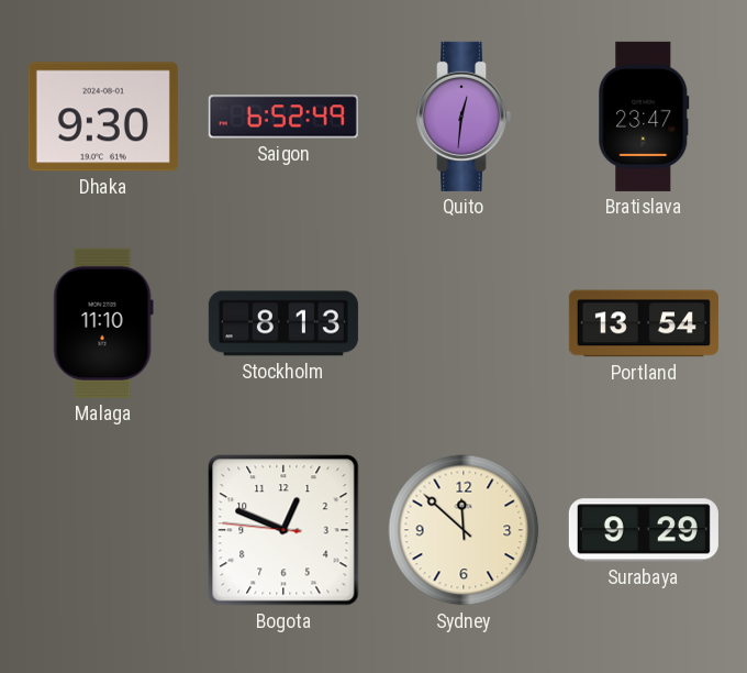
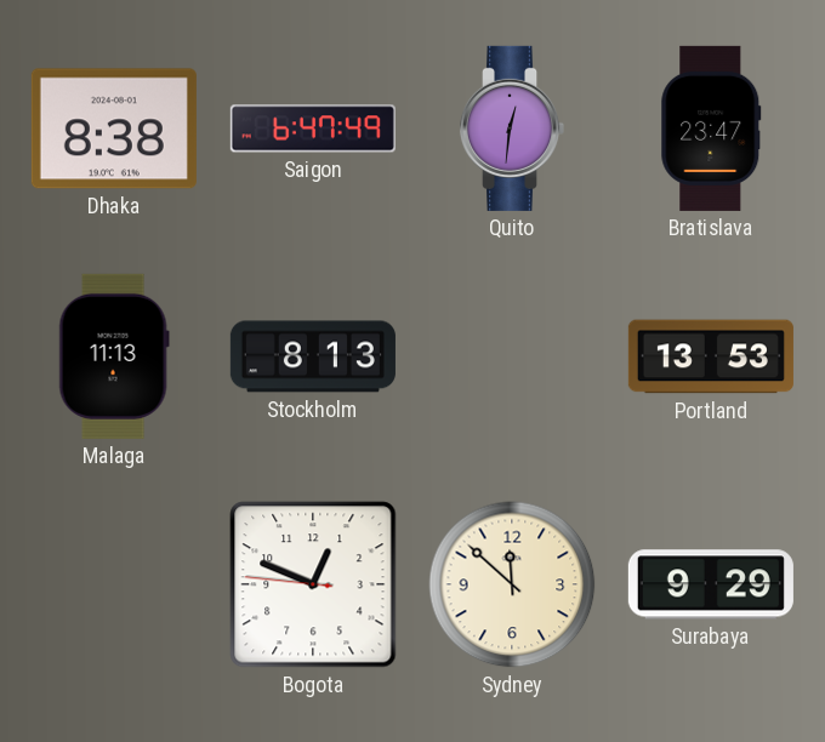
Dhaka: 9:30 -> 8:38 (114, 129)
Saigon: 6:52 -> 6:47 (313, 129)
Malaga: 11:10 -> 11:13 (114, 356)
Portland: 13:54 -> 13:53 (711, 356)
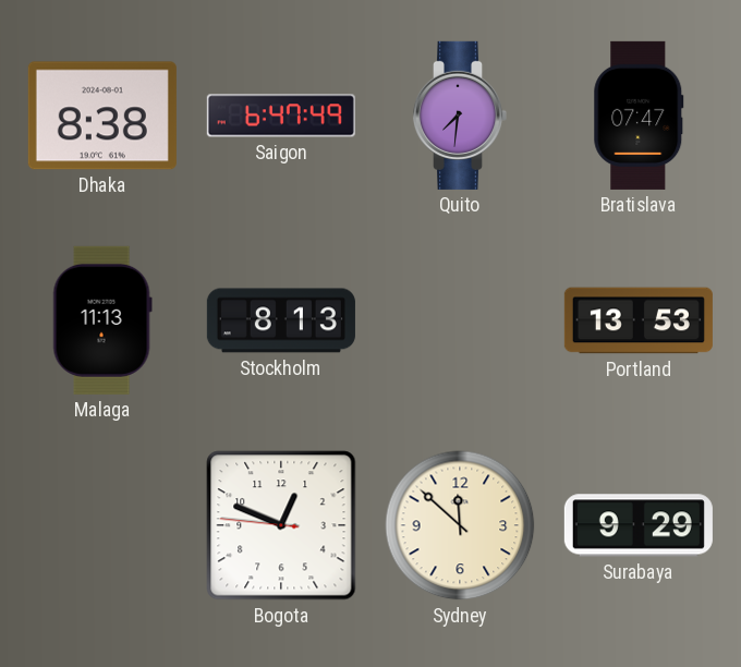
Quito: 12:31 -> 7:31 (460, 116)
Bratislava: 23:47 -> 07:47 (639, 116)
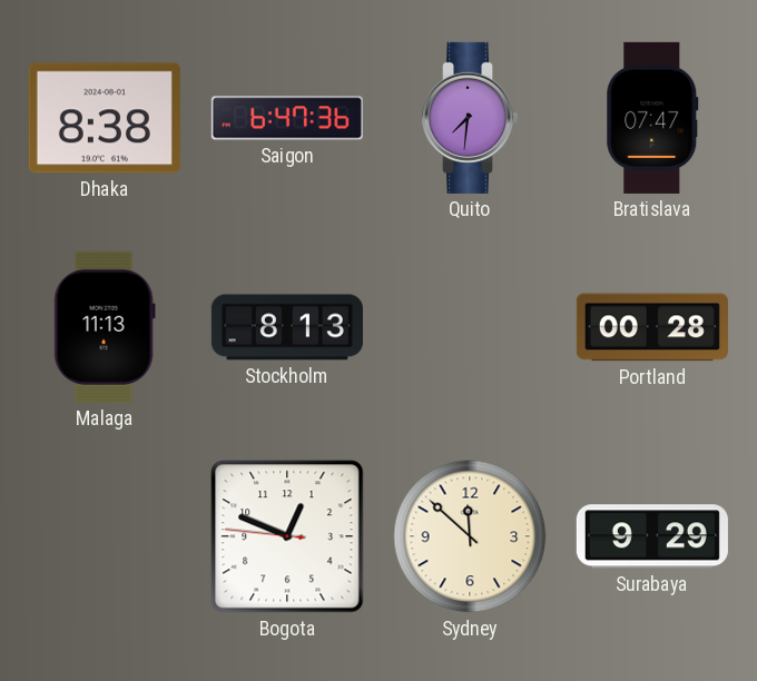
Saigon: 6:47:49 -> 6:47:36 (287, 118)
Portland: 13:53 -> 00:28 (652, 327)
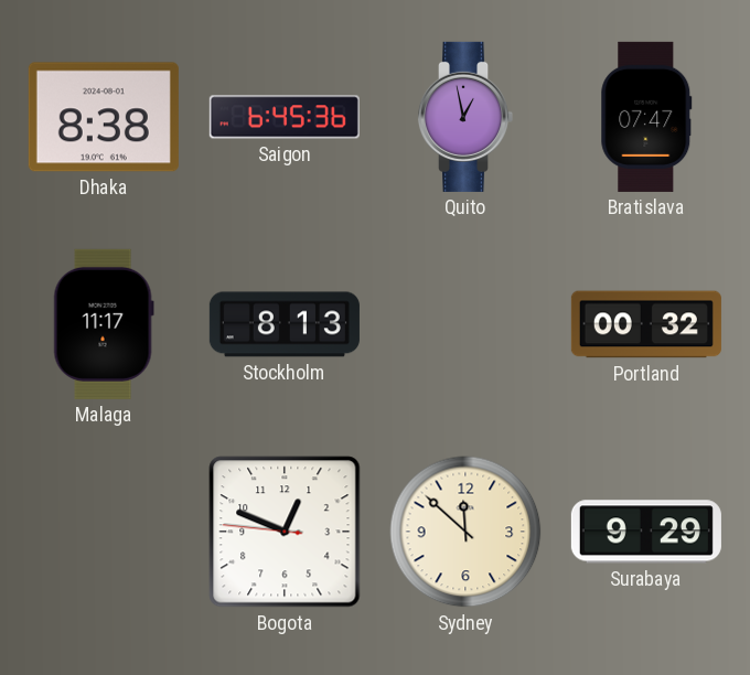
Saigon: 6:47 -> 6:45 (285, 117)
Quito: 7:31 -> 12:58 (465, 117)
Malaga: 11:13 -> 11:17 (104, 324)
Portland: 00:28 -> 00:32 (646, 324)
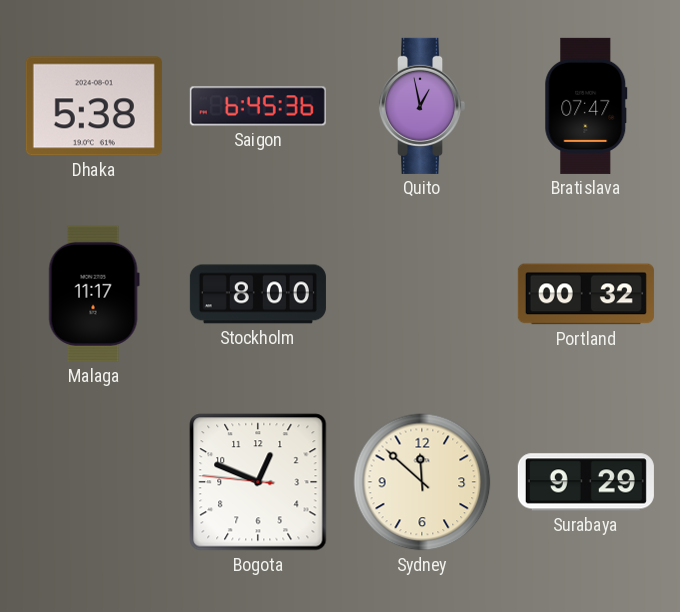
Dhaka: 8:38 -> 5:38 (94, 106)
Stockholm: 8:13 -> 8:00 (258, 294)
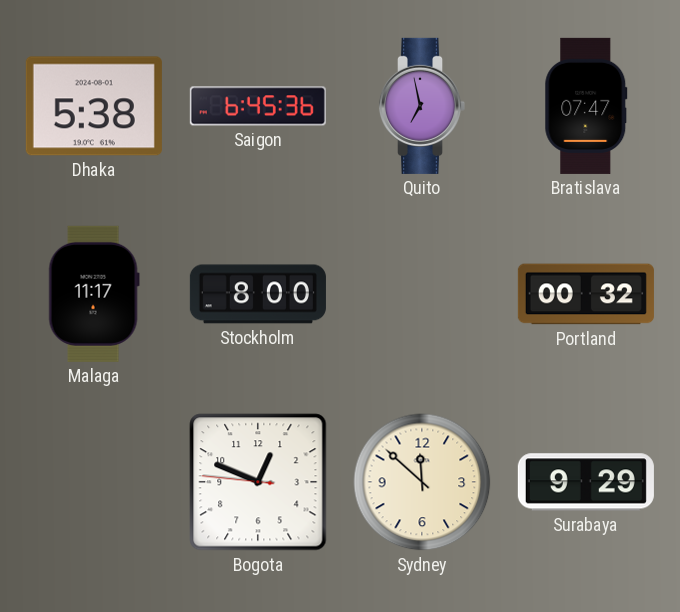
Quito: 12:58 -> 6:58 (422, 106)
